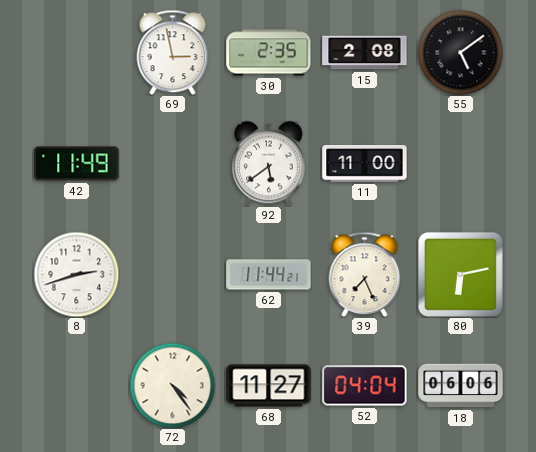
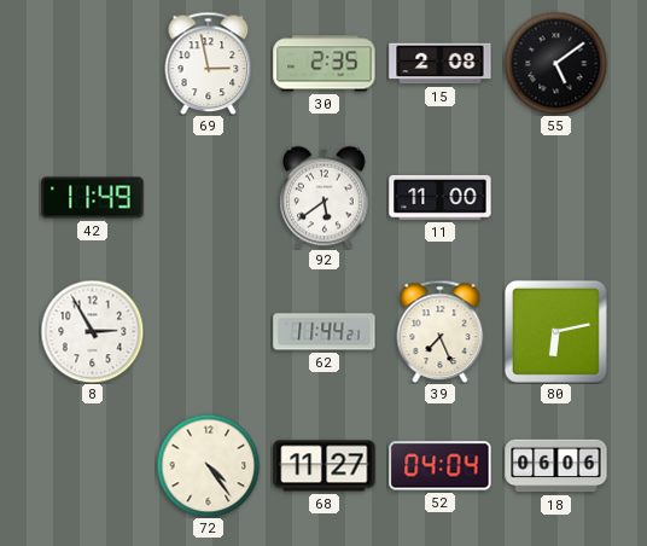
8: 2:42 -> 2:55 (92, 331)
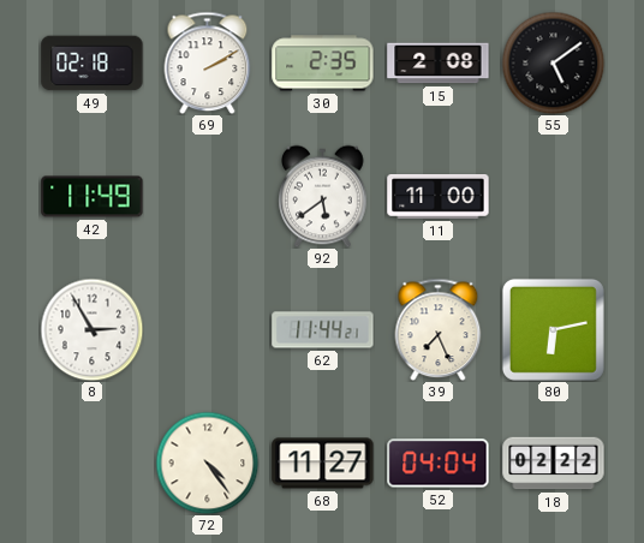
49: none -> 02:18 (93, 64)
69: 2:58 -> 2:10 (208, 62)
18: 06:06 -> 02:22 (554, 464)
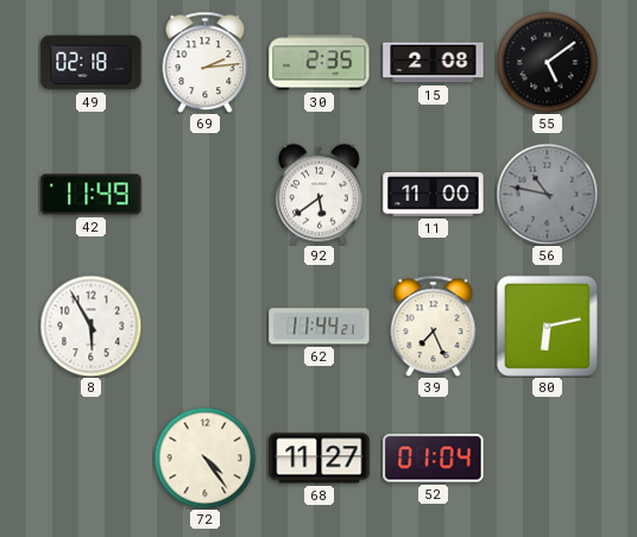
69: 2:10 -> 2:14 (206, 62)
56: none -> 10:47 (547, 194)
8: 2:55 -> 5:55 (90, 326)
52: 04:04 -> 01:04 (434, 459)
18: 02:22 -> none (554, 464)
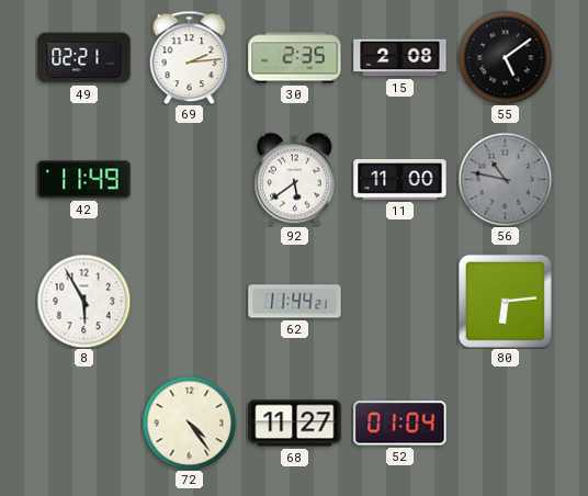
49: 02:18 -> 02:21 (84, 58)
39: 7:26 -> none (434, 326)
80: 6:13 -> 6:14 (505, 301)
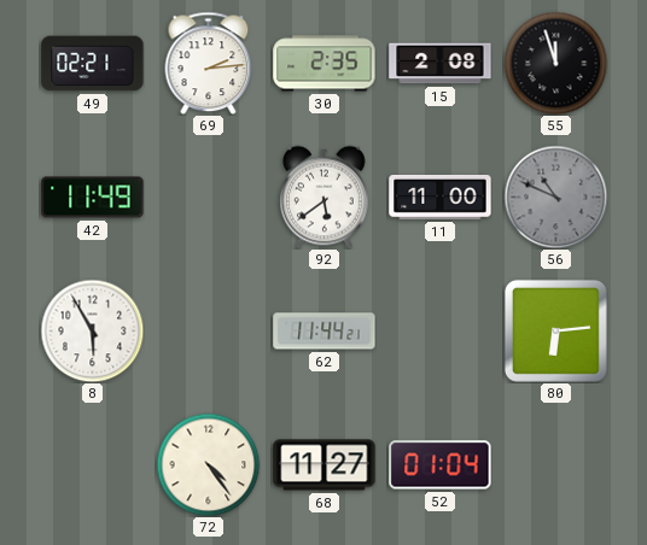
55: 5:09 -> 11:57 (555, 63)
56: 10:47 -> 10:49 (555, 197)
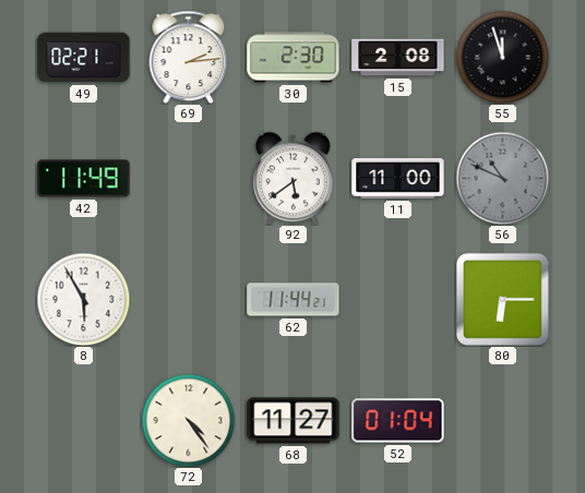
30: 2:35 -> 2:30 (294, 58)
80: 6:14 -> 6:15 (502, 299)
